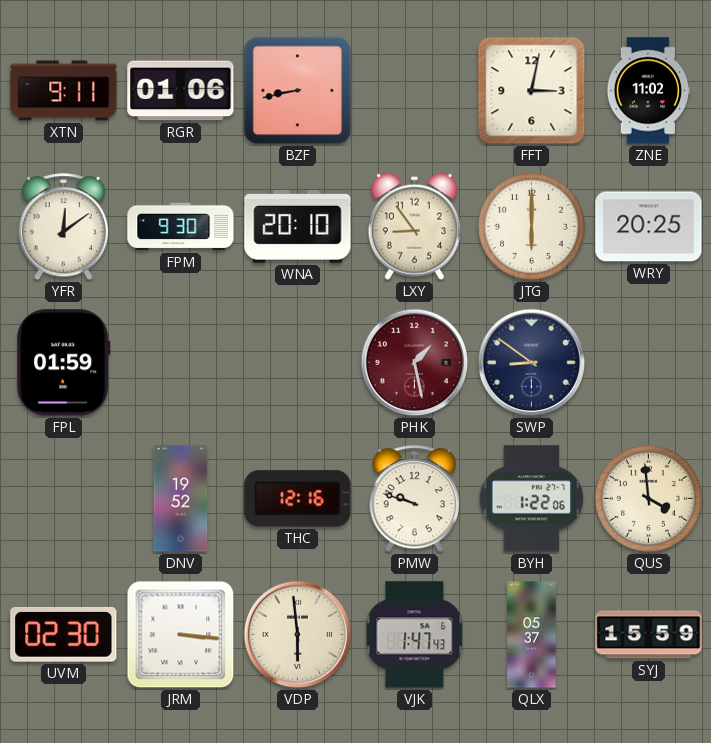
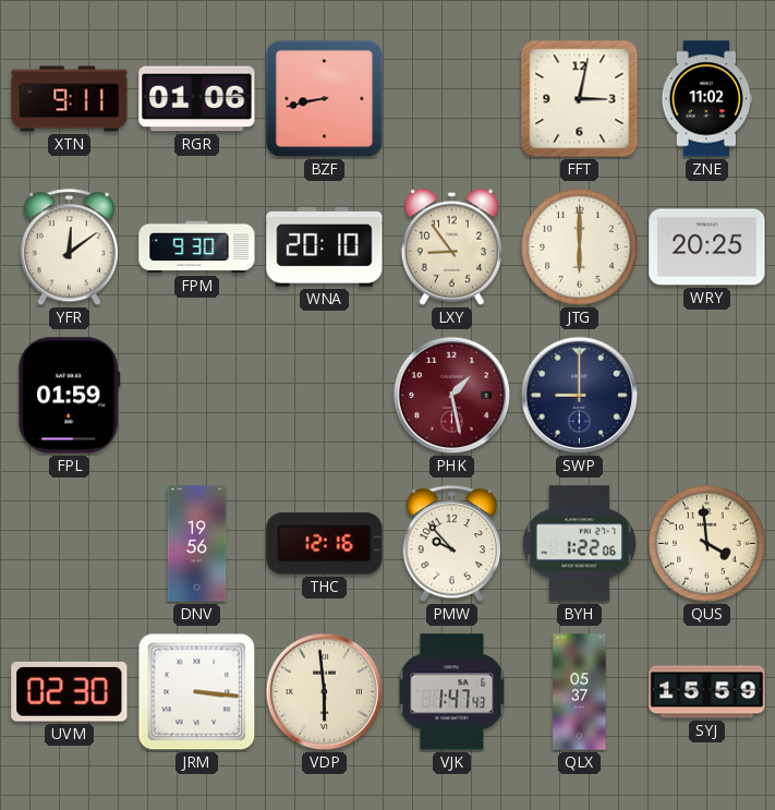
SWP: 8:51 -> 9:00 (580, 396)
DNV: 19:52 -> 19:56 (197, 544)
PMW: 9:48 -> 9:53 (451, 544)
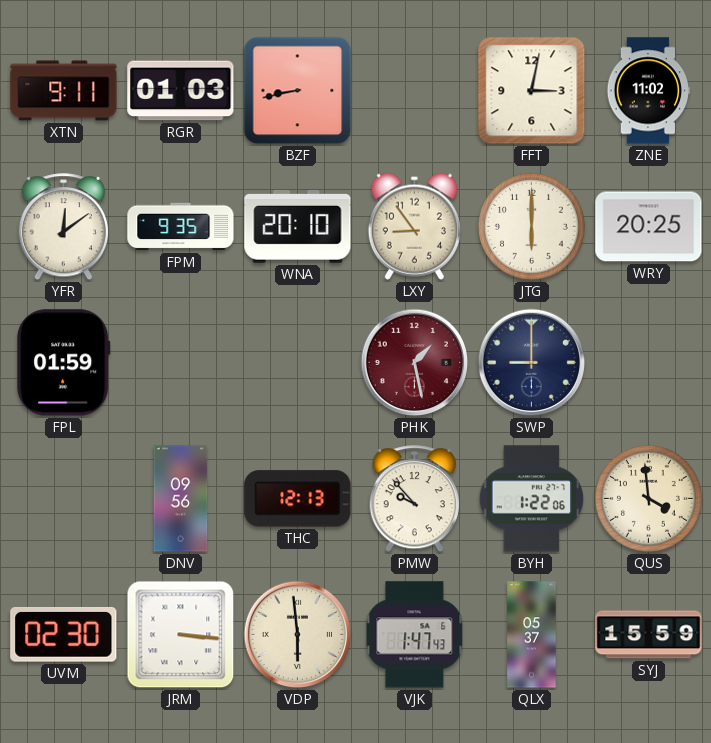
RGR: 01:06 -> 01:03 (181, 91)
FPM: 9:30 -> 9:35 (181, 227)
DNV: 19:56 -> 09:56 (181, 499)
THC: 12:16 -> 12:13 (298, 499)
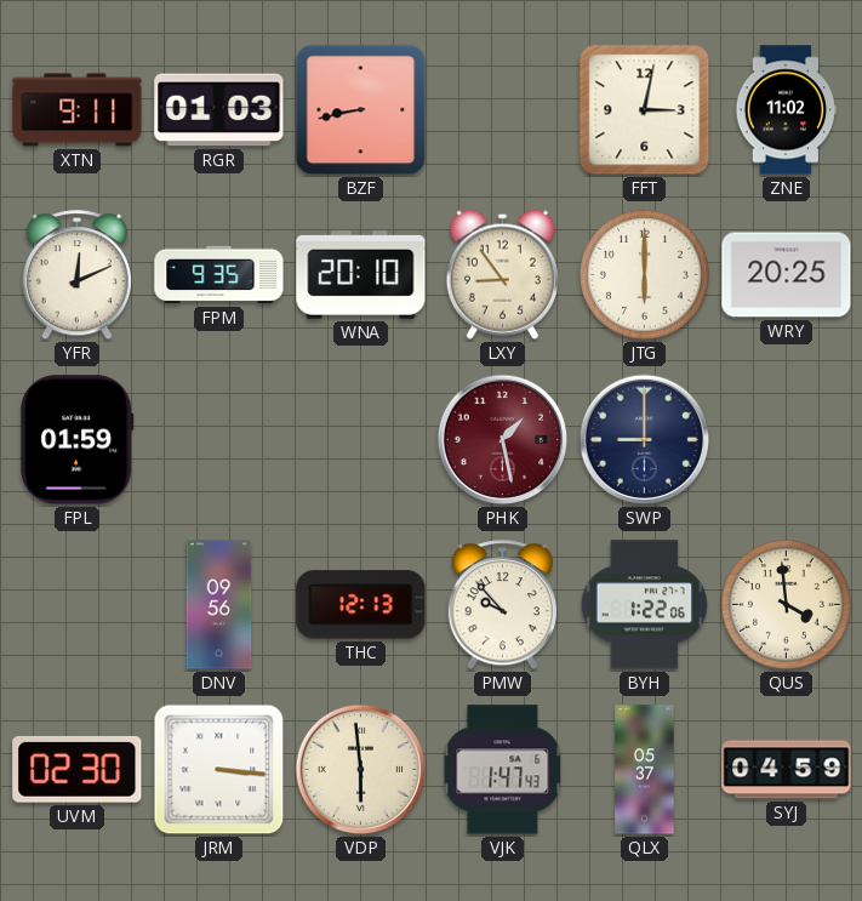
YFR: 12:09 -> 12:11 (76, 275)
SYJ: 15:59 -> 04:59 (787, 770)
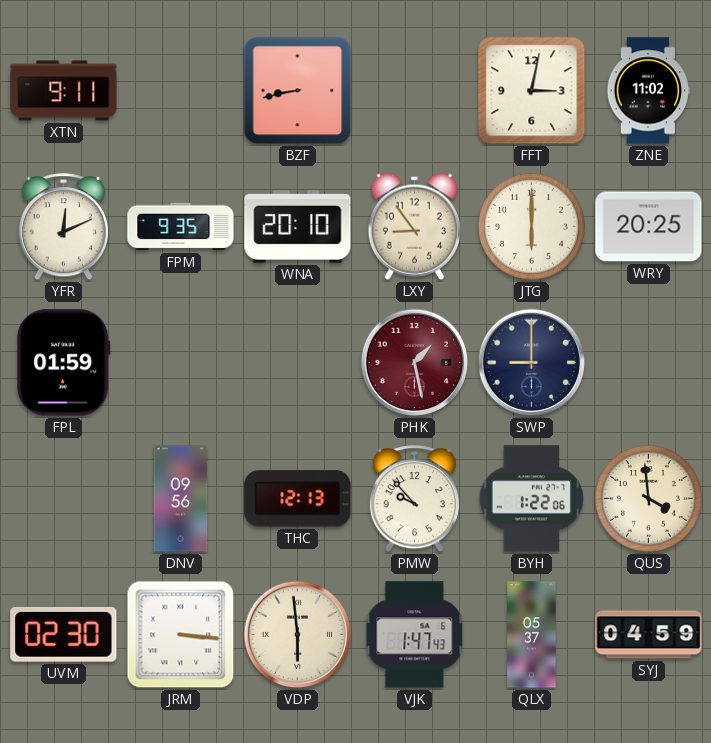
RGR: 01:03 -> none (219, 110)
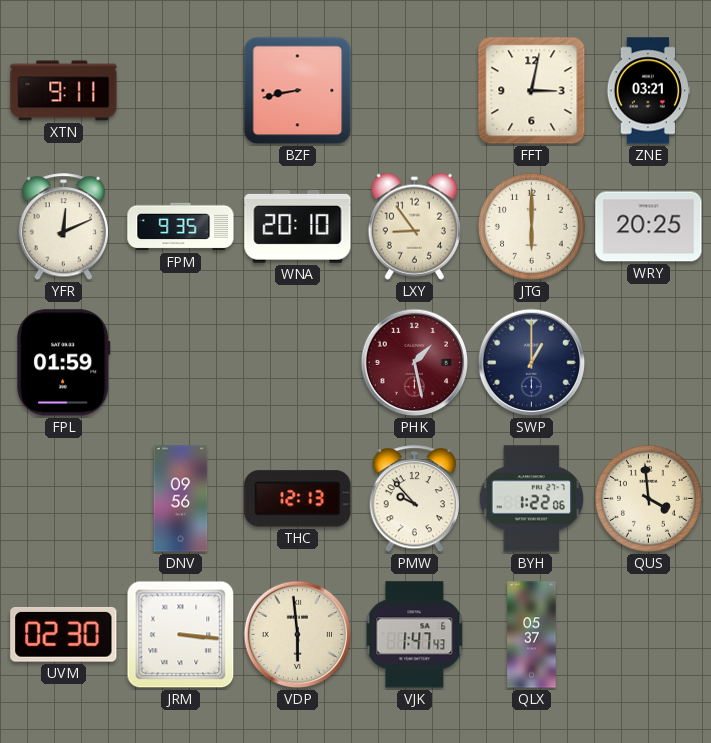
ZNE: 11:02 -> 03:21 (649, 91)
SWP: 9:00 -> 1:00 (532, 363)
SYJ: 04:59 -> none (649, 635)
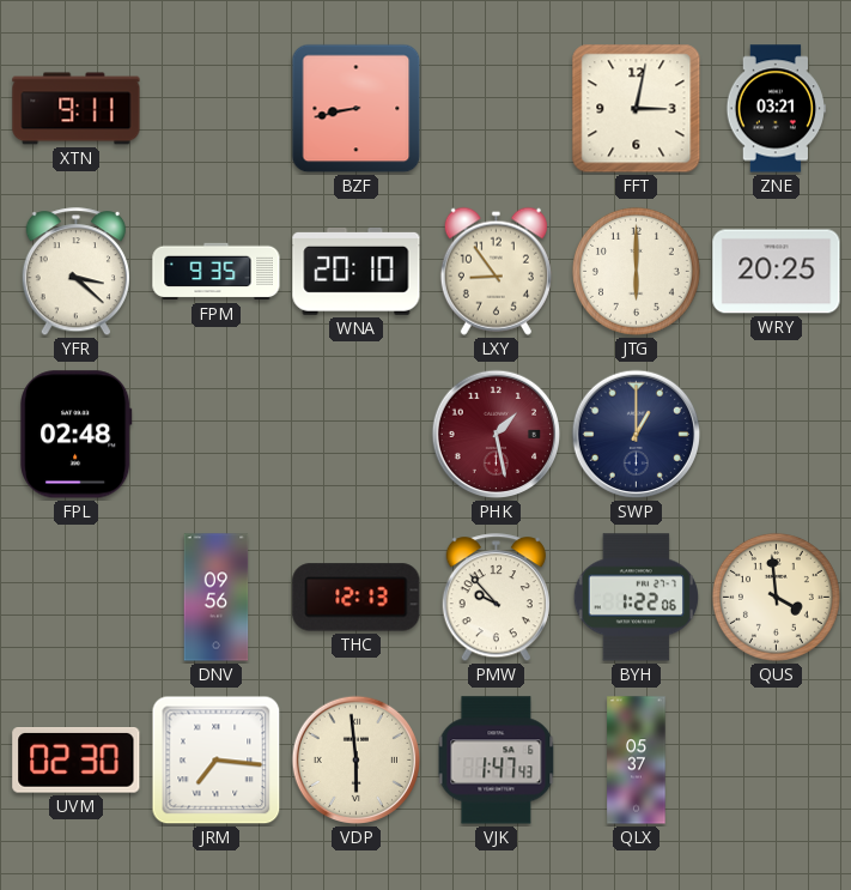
YFR: 12:11 -> 3:22 (75, 272)
FPL: 01:59 -> 02:48 (77, 435)
JRM: 3:16 -> 7:16 (217, 761)
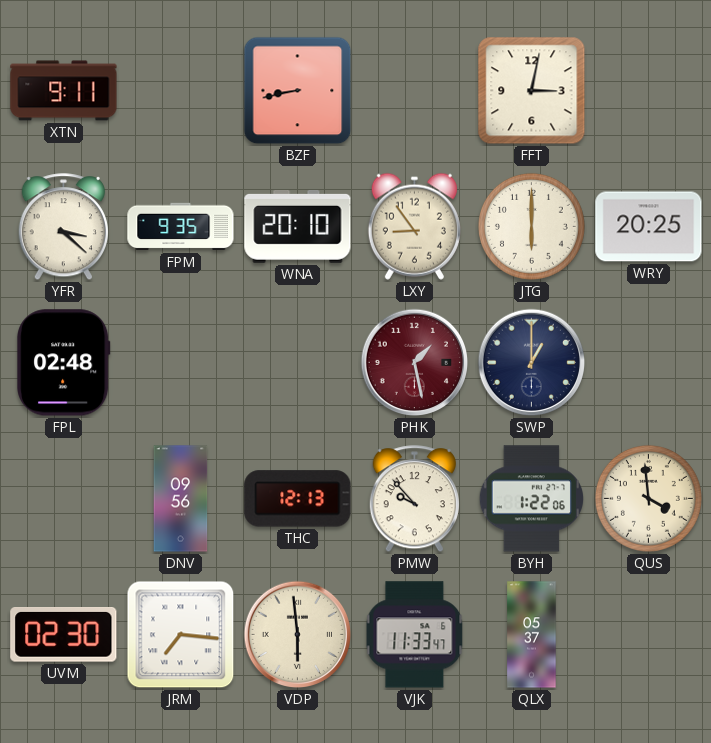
ZNE: 03:21 -> none (777, 109)
VJK: 1:47 -> 11:33 (415, 635)
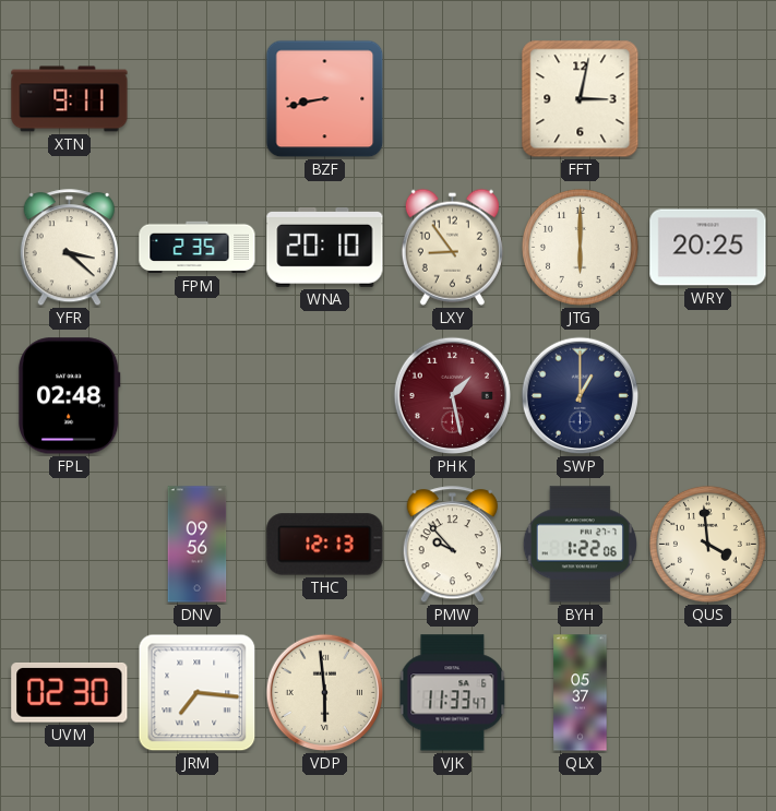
FPM: 9:35 -> 2:35 (198, 248)
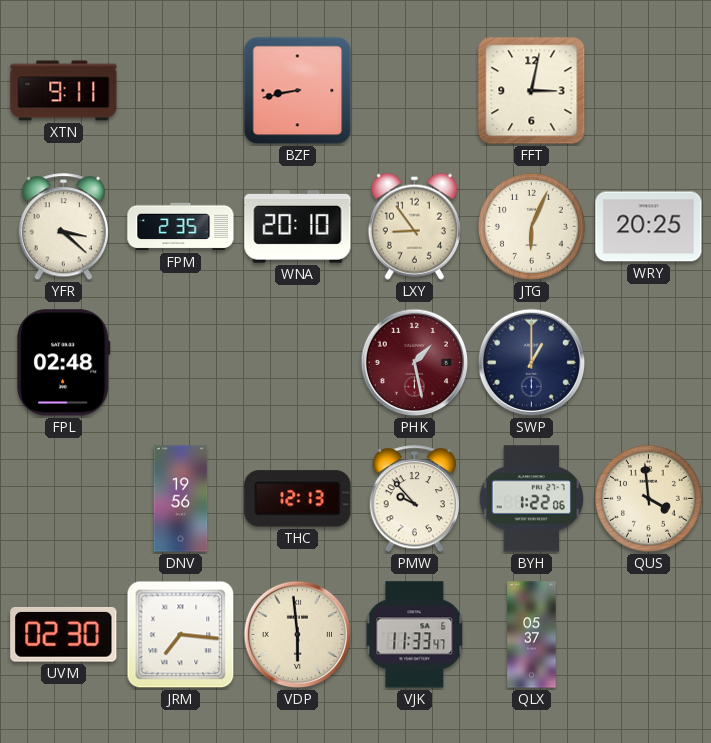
JTG: 6:00 -> 6:04 (531, 226)
DNV: 09:56 -> 19:56 (181, 499)
